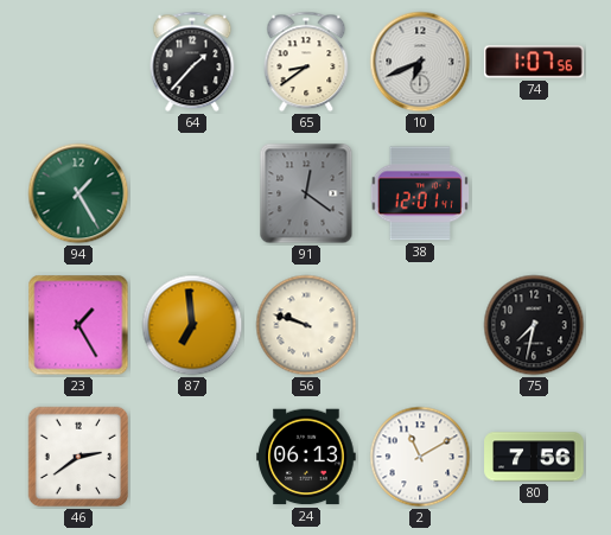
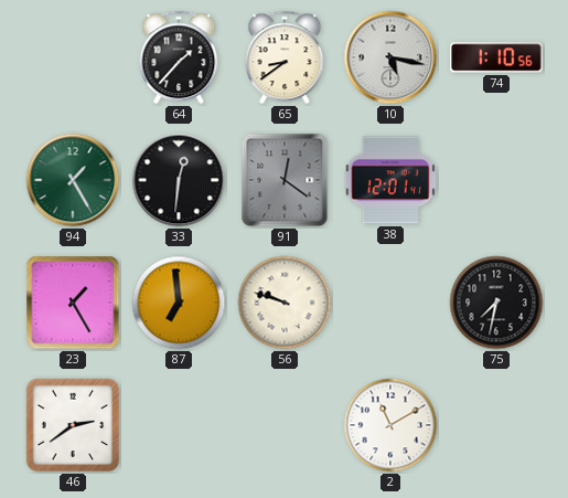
10: 6:41 -> 5:17 (390, 57)
74: 1:07 -> 1:10 (496, 57)
33: none -> 12:31 (179, 180)
24: 06:13 -> none (306, 457)
80: 7:56 -> none (534, 457)
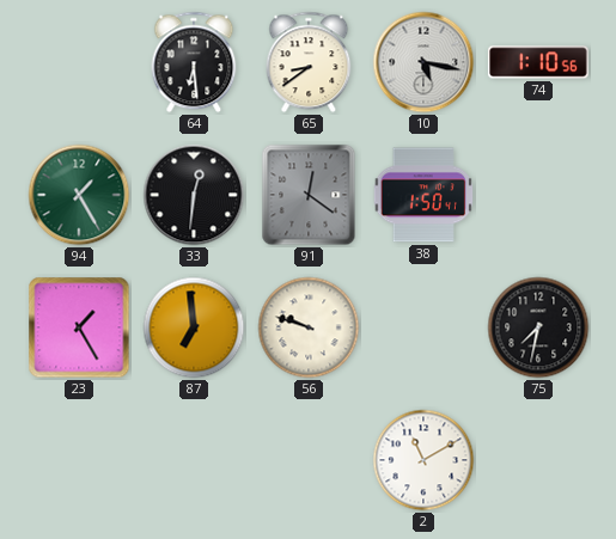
64: 1:37 -> 6:29 (194, 62)
38: 12:01 -> 1:50 (422, 195)
46: 2:39 -> none (73, 425)
